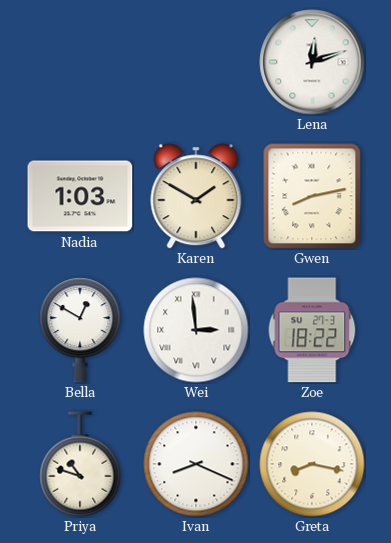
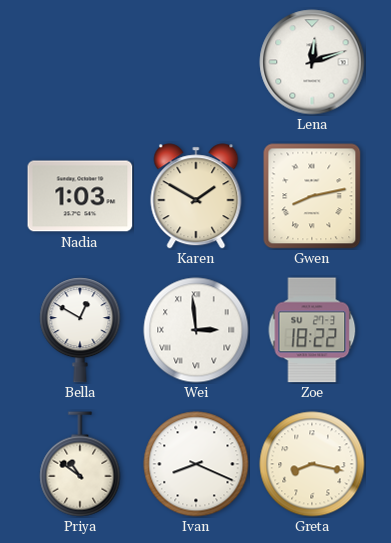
Priya: 10:48 -> 10:51 (80, 464)
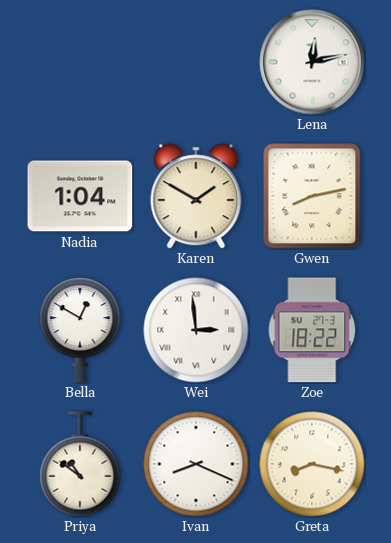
Lena: 12:12 -> 12:13 (312, 62)
Nadia: 1:03 -> 1:04 (80, 196)
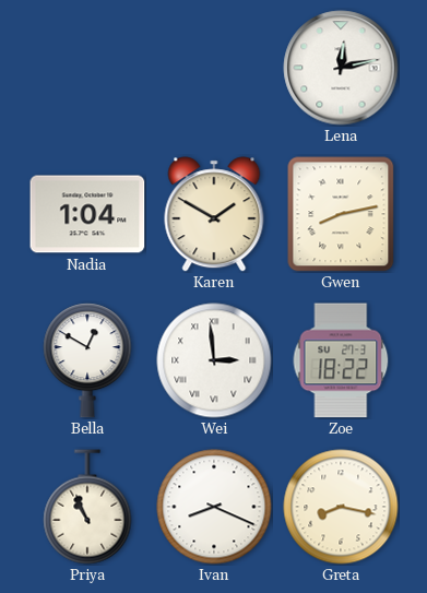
Priya: 10:51 -> 10:56 (87, 507)
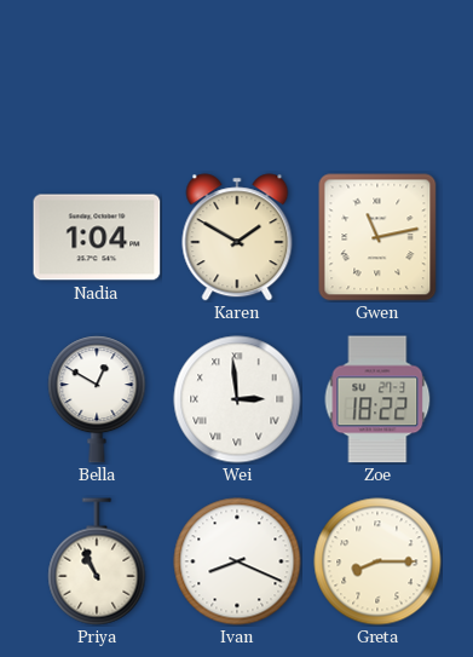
Lena: 12:13 -> none (341, 68)
Gwen: 8:13 -> 11:13 (377, 237)
Greta: 8:17 -> 8:15 (377, 561)
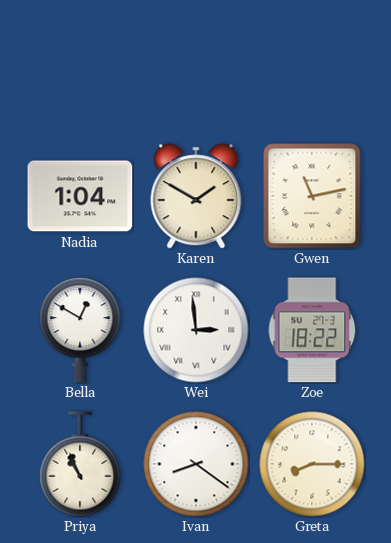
Ivan: 8:19 -> 8:21 (196, 464)
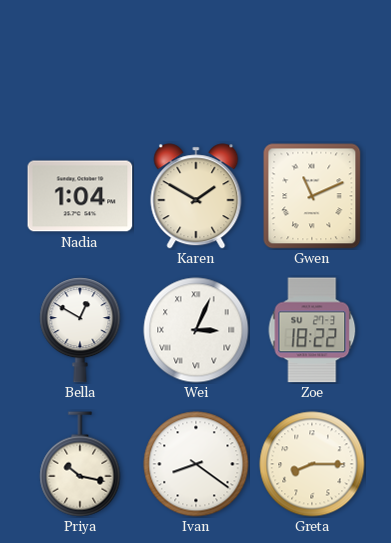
Gwen: 11:13 -> 11:11 (312, 196)
Wei: 2:59 -> 3:04 (196, 330)
Priya: 10:56 -> 10:17 (80, 464)
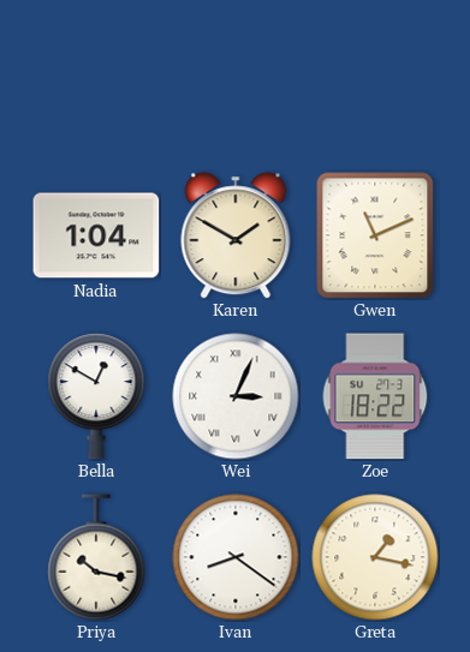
Greta: 8:15 -> 1:17 (375, 557)
